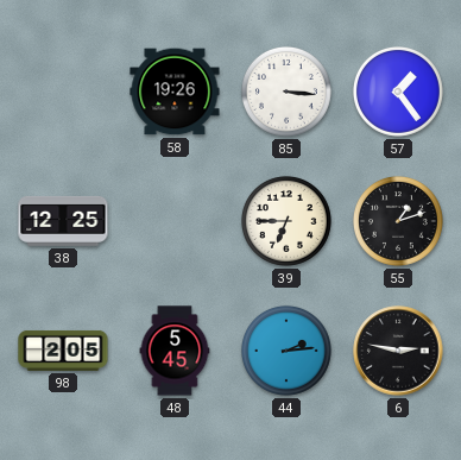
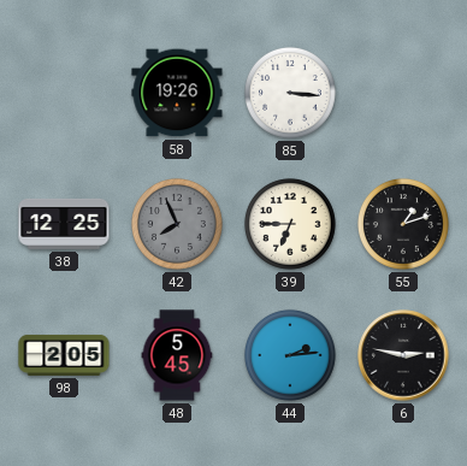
57: 1:24 -> none (398, 92)
42: none -> 7:56 (177, 224)
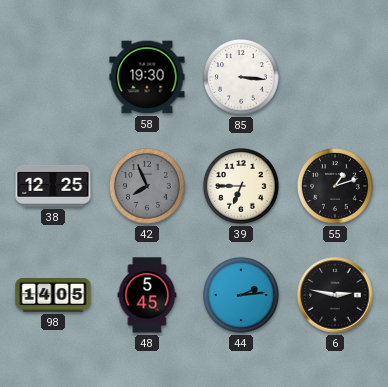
58: 19:26 -> 19:30 (147, 77)
98: 2:05 -> 14:05 (53, 295)
